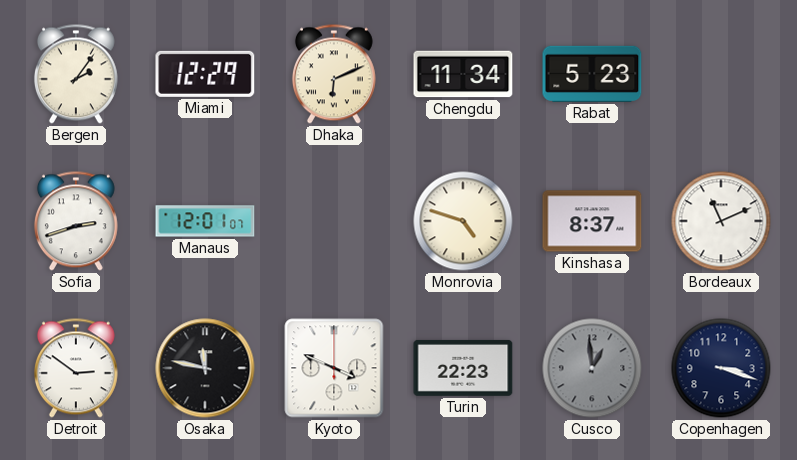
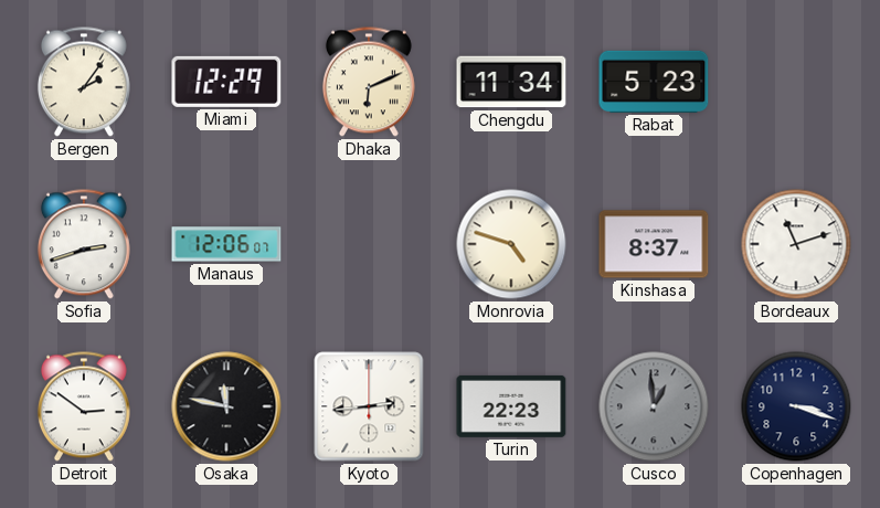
Manaus: 12:01 -> 12:06 (226, 244)
Bordeaux: 11:11 -> 11:12 (796, 244)
Kyoto: 3:49 -> 2:44 (369, 406)
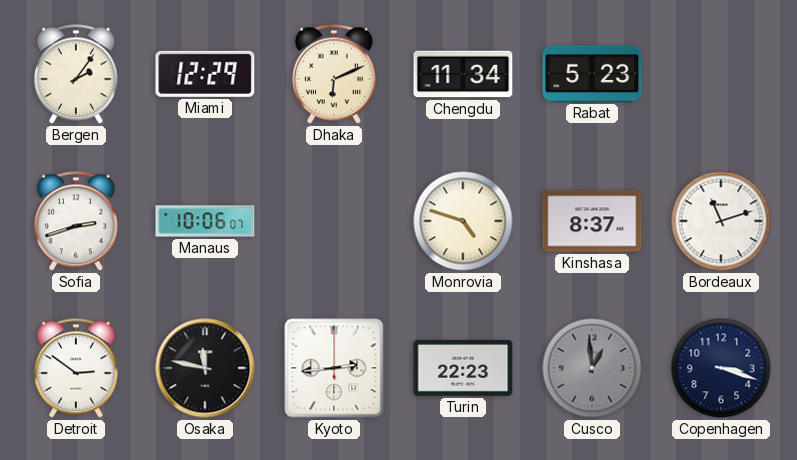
Manaus: 12:06 -> 10:06 (205, 221)
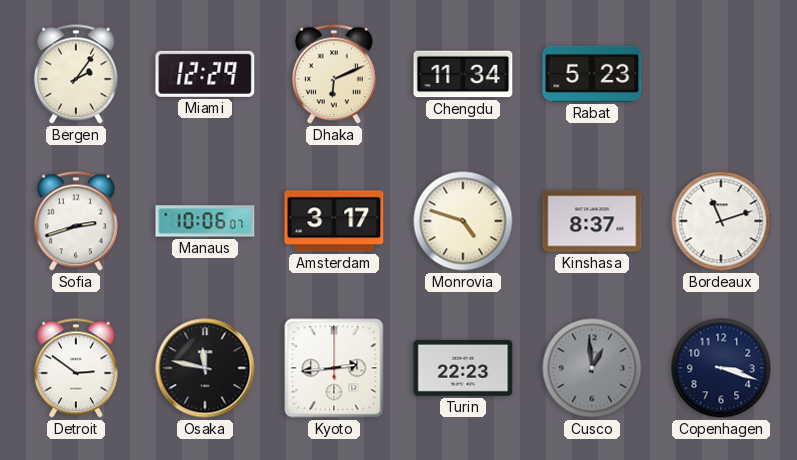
Amsterdam: none -> 3:17 (334, 221)
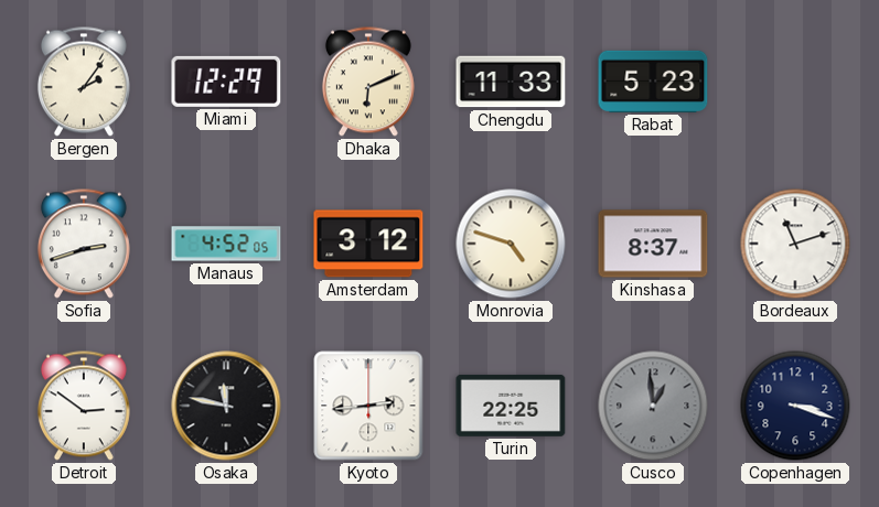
Chengdu: 11:34 -> 11:33 (511, 82)
Manaus: 10:06 -> 4:52 (226, 244)
Amsterdam: 3:17 -> 3:12 (368, 244)
Turin: 22:23 -> 22:25 (511, 406)
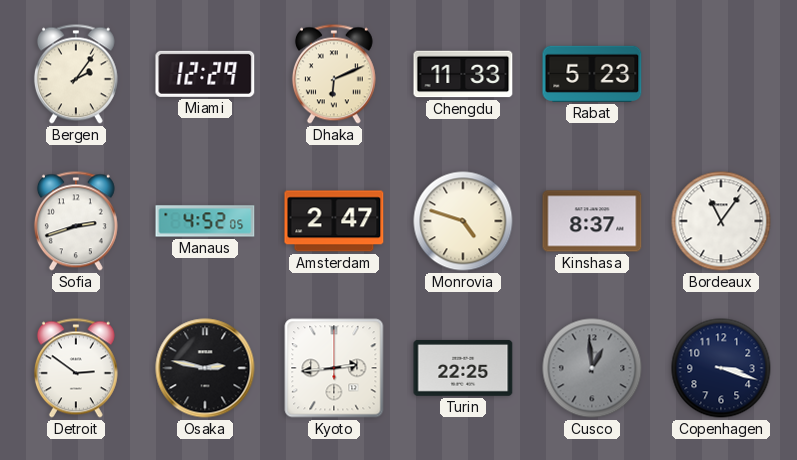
Amsterdam: 3:12 -> 2:47 (334, 221)
Bordeaux: 11:12 -> 11:06 (721, 221)
Osaka: 11:47 -> 2:47 (205, 368)
